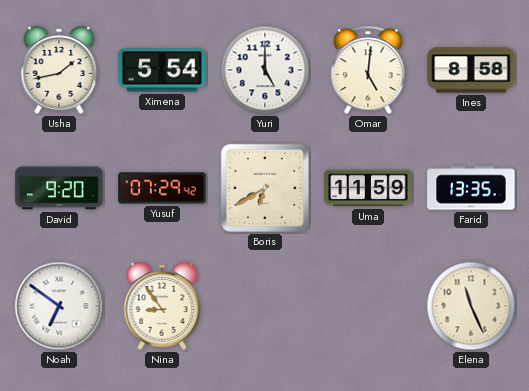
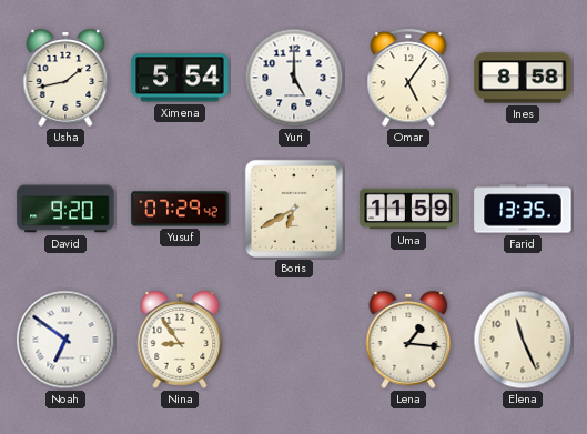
Omar: 5:01 -> 5:06 (408, 79)
Lena: none -> 1:16 (408, 340)
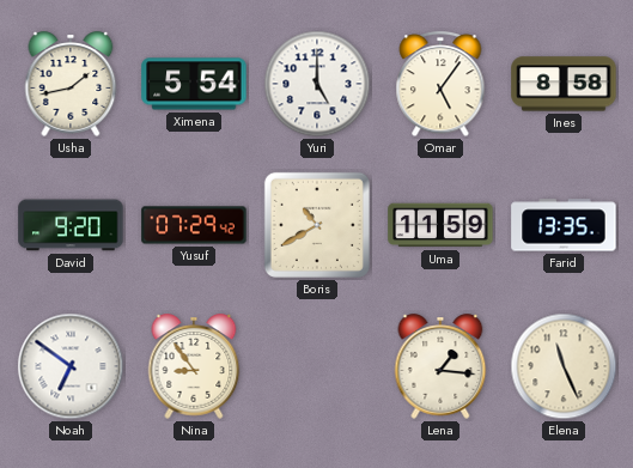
Boris: 6:40 -> 10:40 (317, 225)
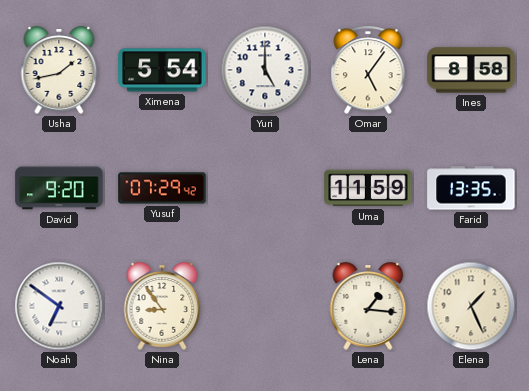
Boris: 10:40 -> none (317, 225)
Elena: 11:26 -> 1:26 (471, 306)
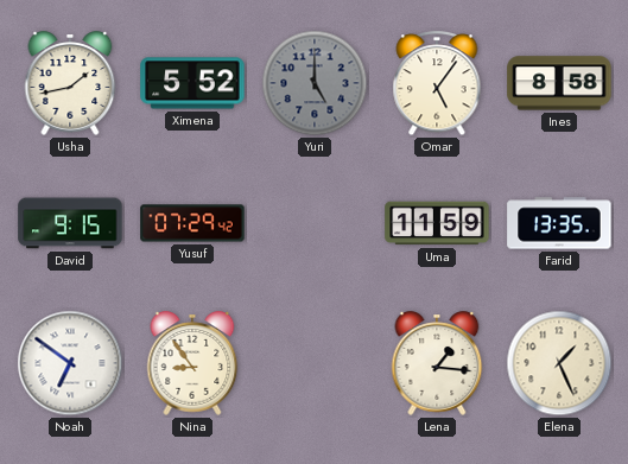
Ximena: 5:54 -> 5:52 (192, 83)
Yuri dial: white -> grey (315, 83)
David: 9:20 -> 9:15 (70, 223)
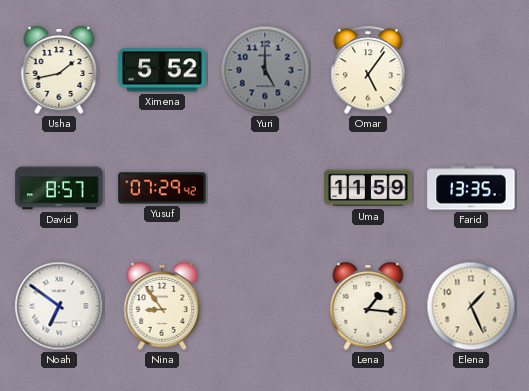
Ines: 8:58 -> none (559, 83)
David: 9:15 -> 8:57 (59, 188)
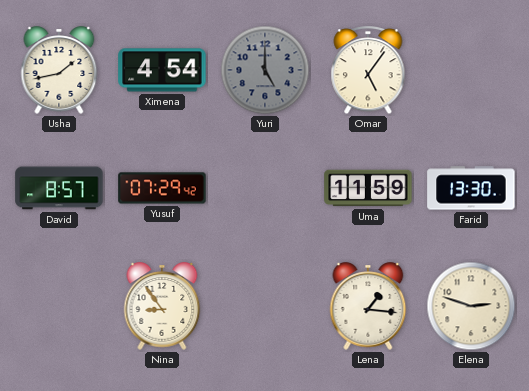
Ximena: 5:52 -> 4:54 (162, 70)
Farid: 13:35 -> 13:30 (471, 188)
Noah: 6:51 -> none (59, 306)
Elena: 1:26 -> 2:48 (471, 306)
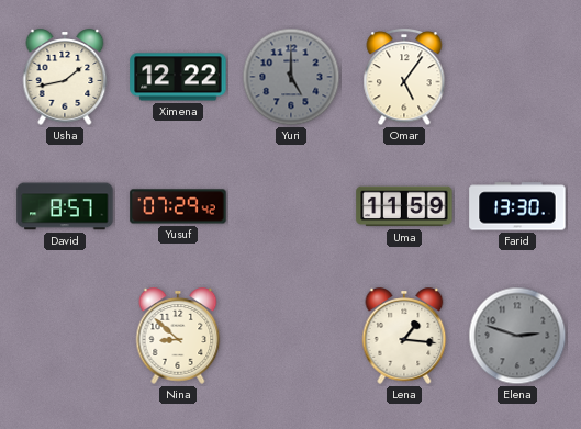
Ximena: 4:54 -> 12:22 (178, 77)
Nina: 8:54 -> 8:52 (178, 336)
Elena dial: cream -> grey (517, 336)
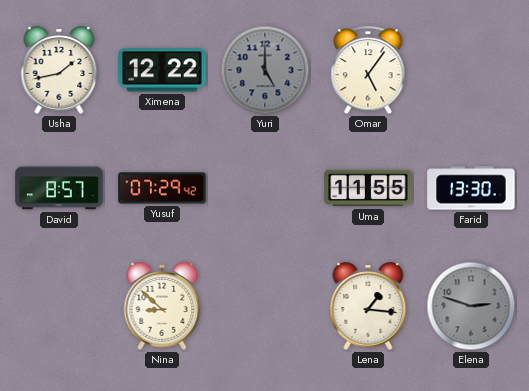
Uma: 11:59 -> 11:55 (368, 188)
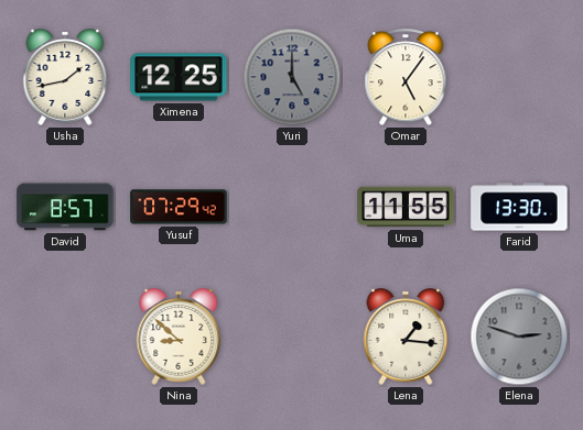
Ximena: 12:22 -> 12:25 (179, 77)
